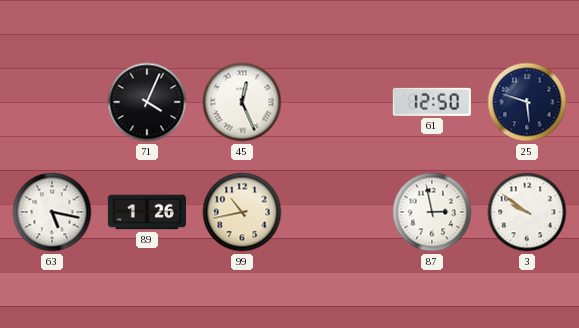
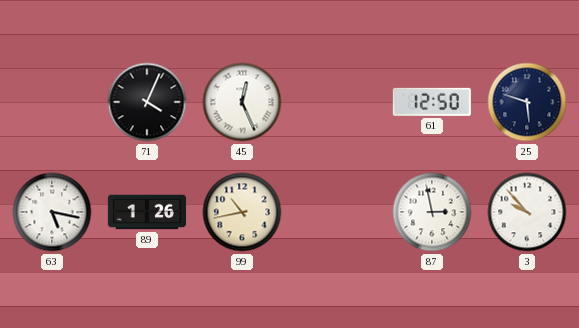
3: 9:51 -> 9:53 (527, 212)
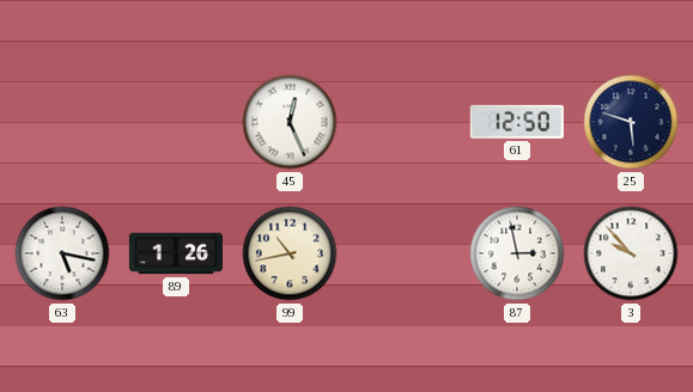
71: 4:04 -> none (147, 102)
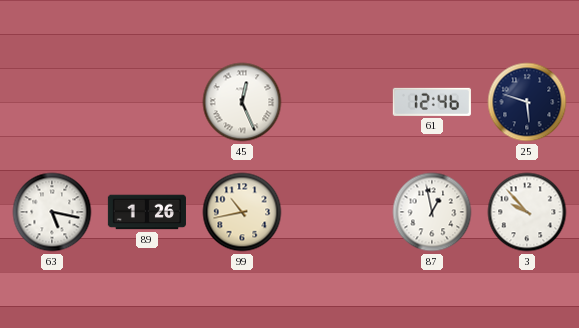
61: 12:50 -> 12:46 (432, 102)
87: 2:58 -> 12:58 (432, 212)
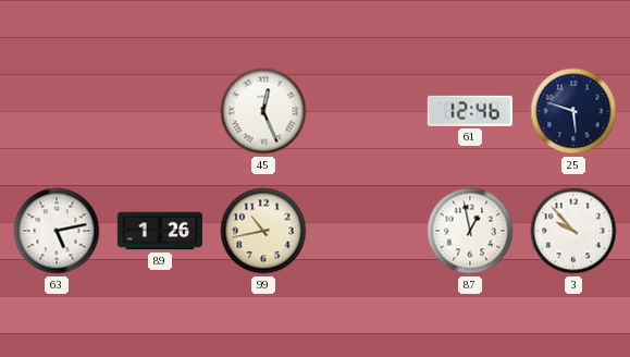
63: 5:17 -> 5:13 (57, 231)
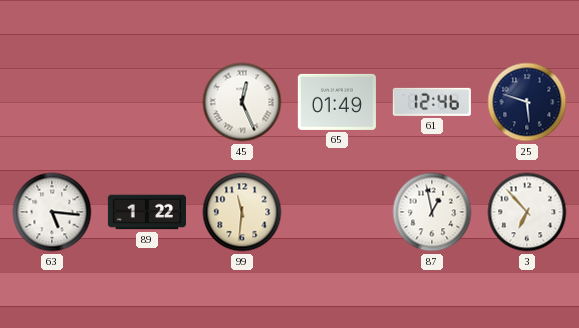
65: none -> 01:49 (337, 102)
63: 5:13 -> 5:16 (52, 212)
89: 1:26 -> 1:22 (147, 212)
99: 10:43 -> 11:31 (242, 212)
3: 9:53 -> 6:53 (527, 212)
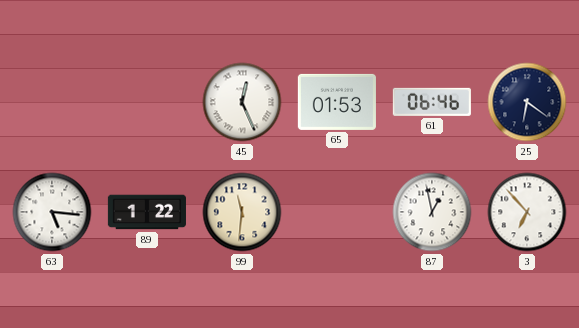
65: 01:49 -> 01:53 (337, 102)
61: 12:46 -> 06:46 (432, 102)
25: 5:48 -> 6:21 (527, 102)
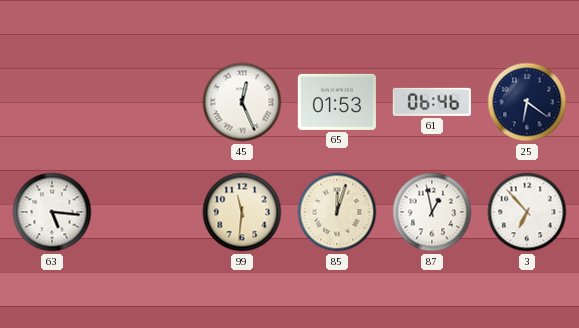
89: 1:22 -> none (147, 212)
85: none -> 12:03 (337, 212)
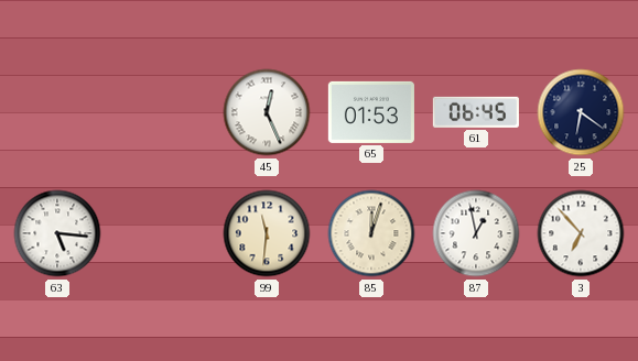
61: 06:46 -> 06:45 (476, 112)
